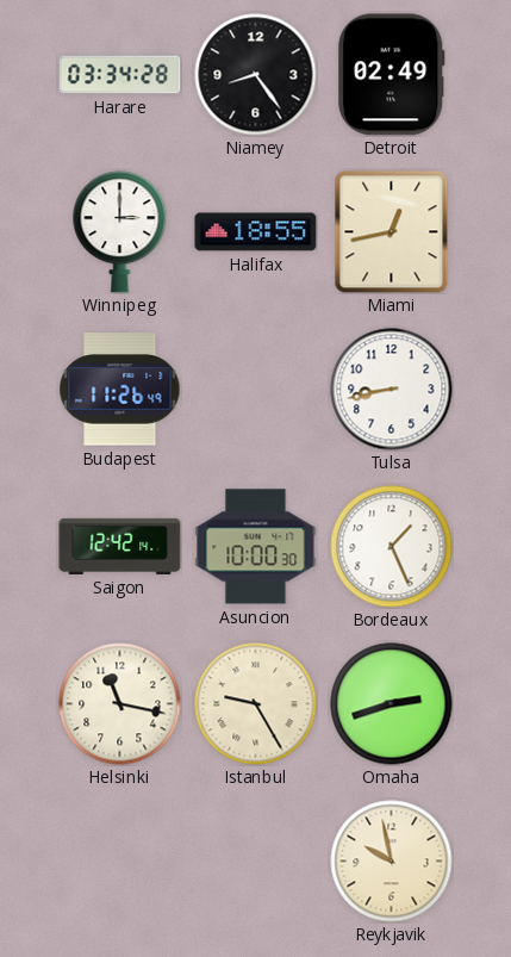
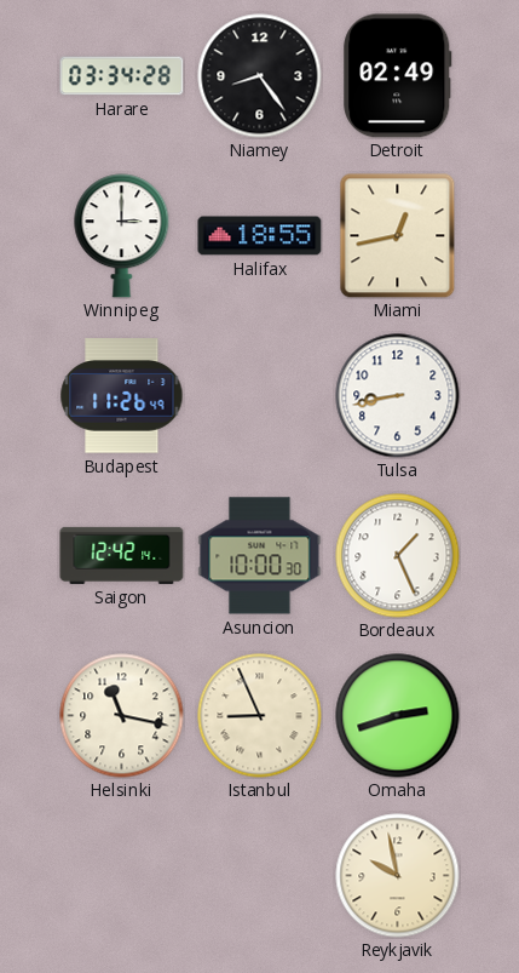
Istanbul: 9:25 -> 8:56 (260, 716)
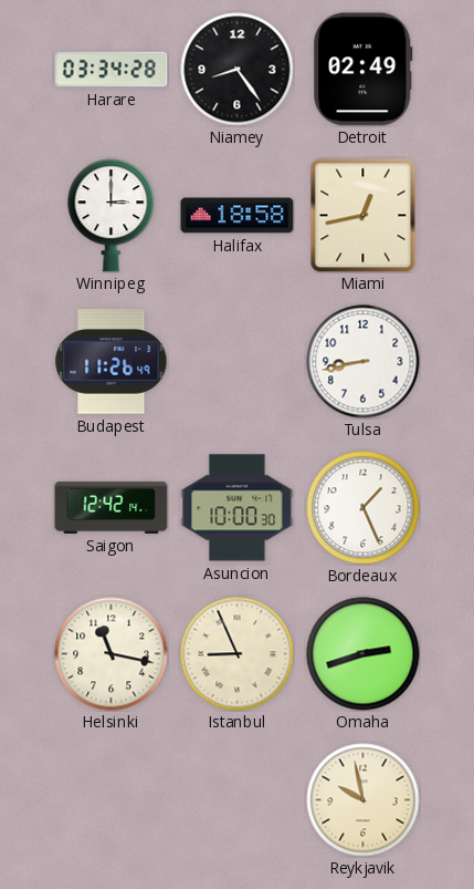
Halifax: 18:55 -> 18:58 (238, 216)
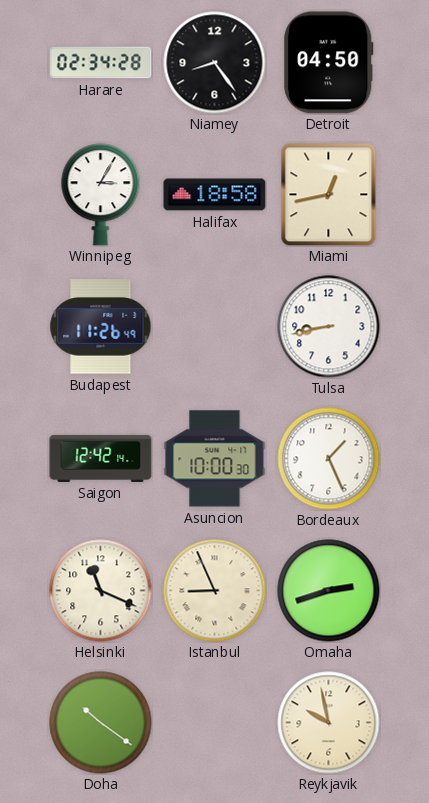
Harare: 03:34 -> 02:34 (101, 63)
Detroit: 02:49 -> 04:50 (329, 63)
Winnipeg: 3:00 -> 3:05 (101, 195)
Helsinki: 11:17 -> 11:19 (101, 591)
Doha: none -> 10:21 (101, 723)
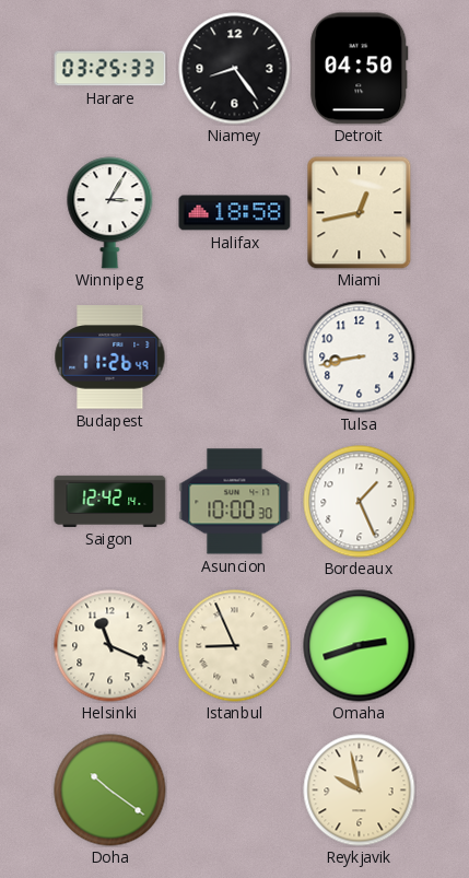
Harare: 02:34 -> 03:25 (110, 69)
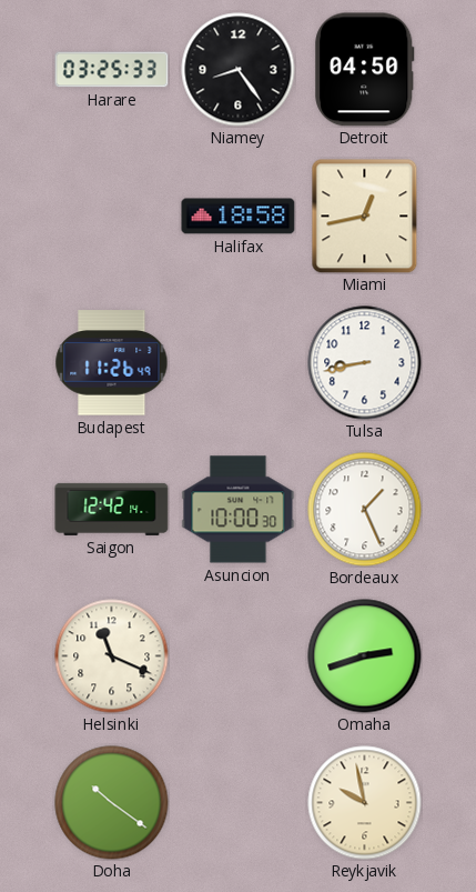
Winnipeg: 3:05 -> none (110, 213)
Istanbul: 8:56 -> none (235, 646)
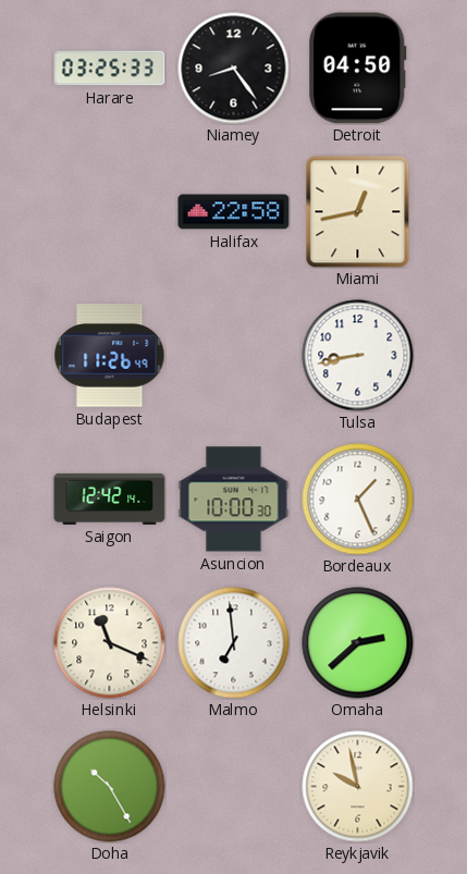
Halifax: 18:58 -> 22:58 (234, 212)
Malmo: none -> 6:59 (234, 643)
Omaha: 2:42 -> 2:38 (358, 643)
Doha: 10:21 -> 10:25 (110, 787)
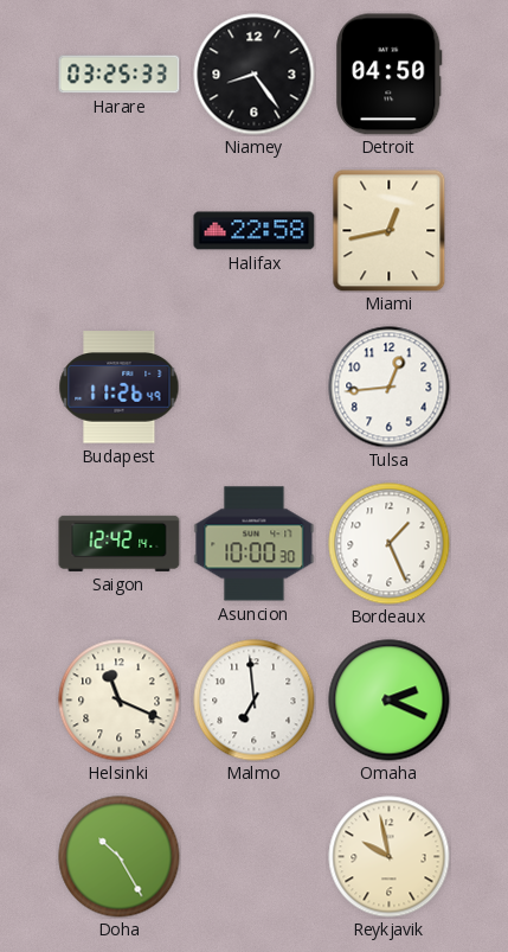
Tulsa: 8:43 -> 12:44 (390, 388)
Omaha: 2:38 -> 2:19 (390, 701)
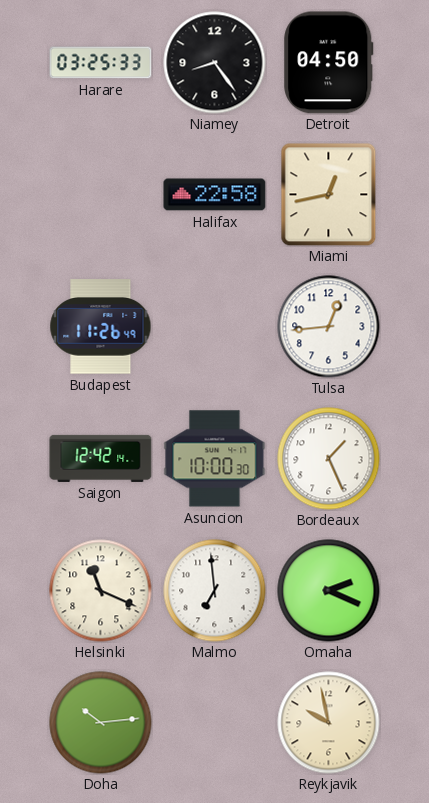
Doha: 10:25 -> 10:14 (101, 723)
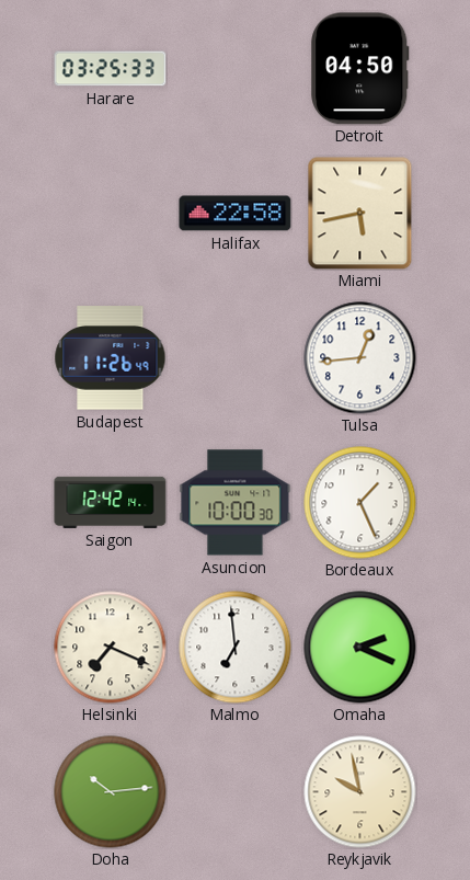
Niamey: 8:24 -> none (215, 63)
Miami: 12:43 -> 5:43 (360, 214)
Helsinki: 11:19 -> 7:19 (111, 648)
